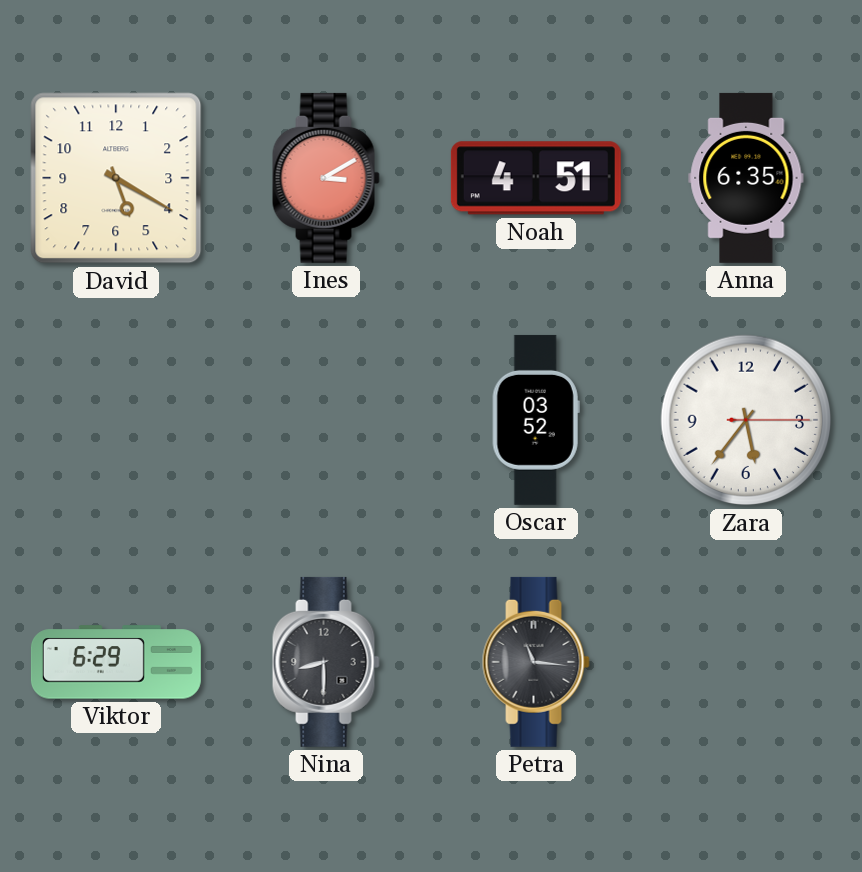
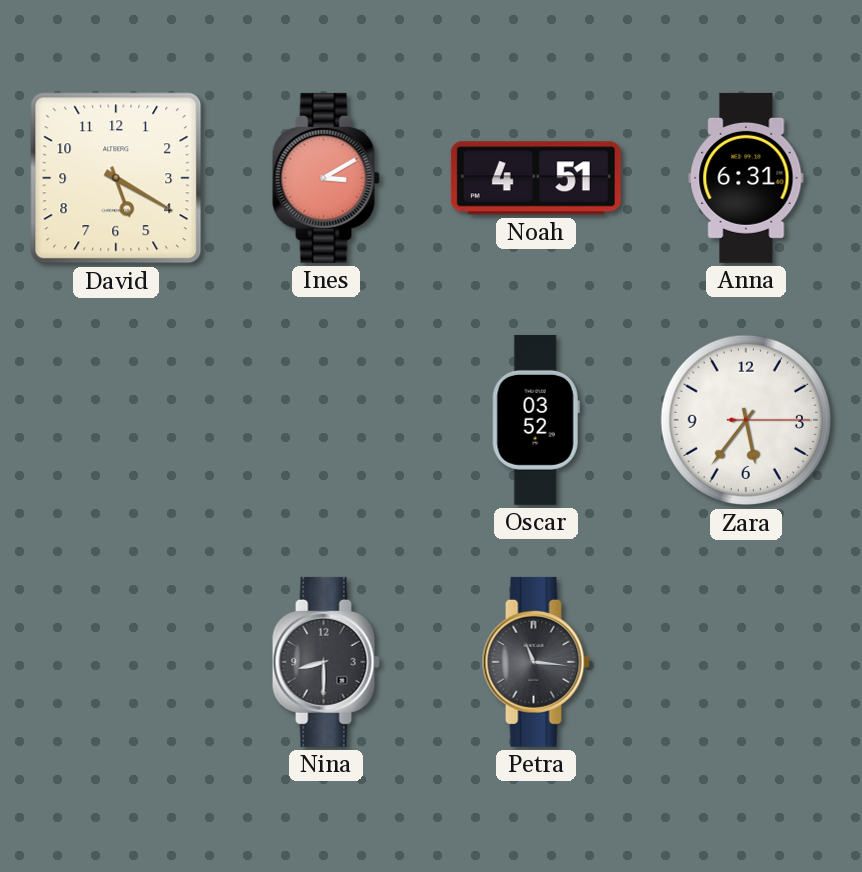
Anna: 6:35 -> 6:31 (746, 178)
Viktor: 6:29 -> none (116, 662)
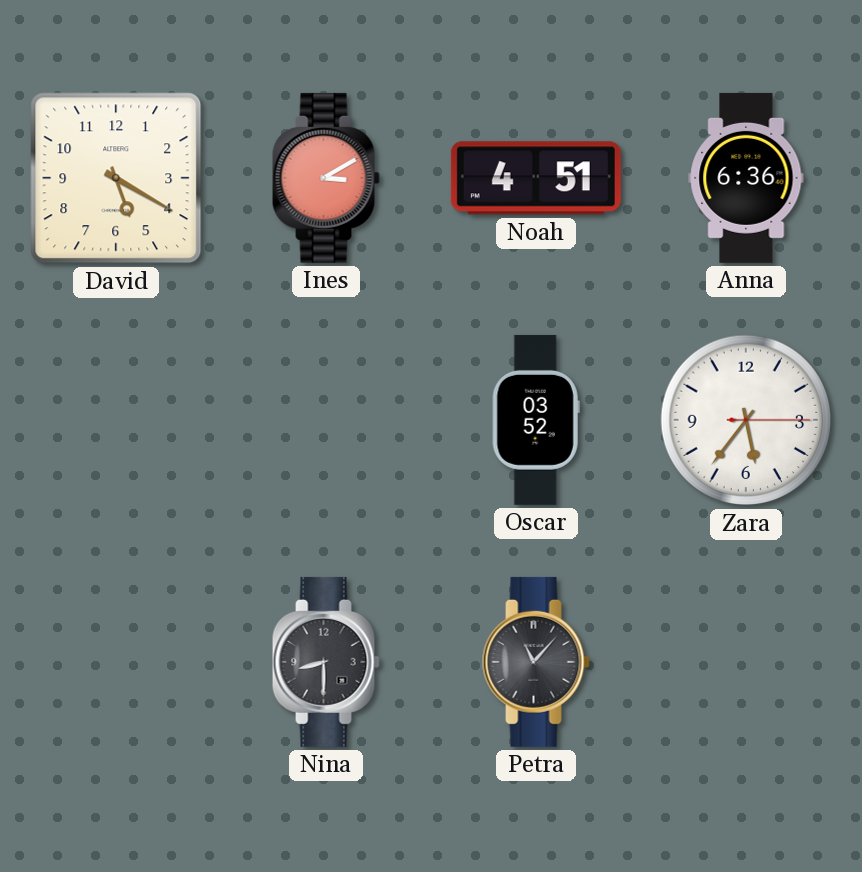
Anna: 6:31 -> 6:36 (746, 178)
Petra: 11:16 -> 11:07 (536, 662)
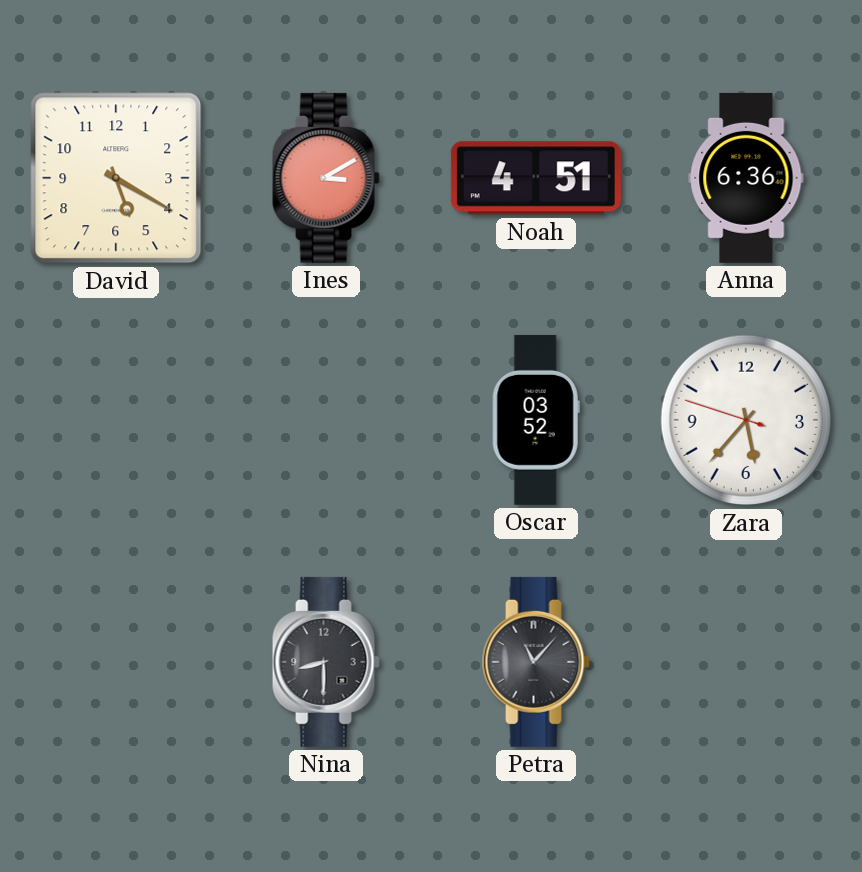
Zara: 5:36:15 -> 5:36:48 (746, 420)
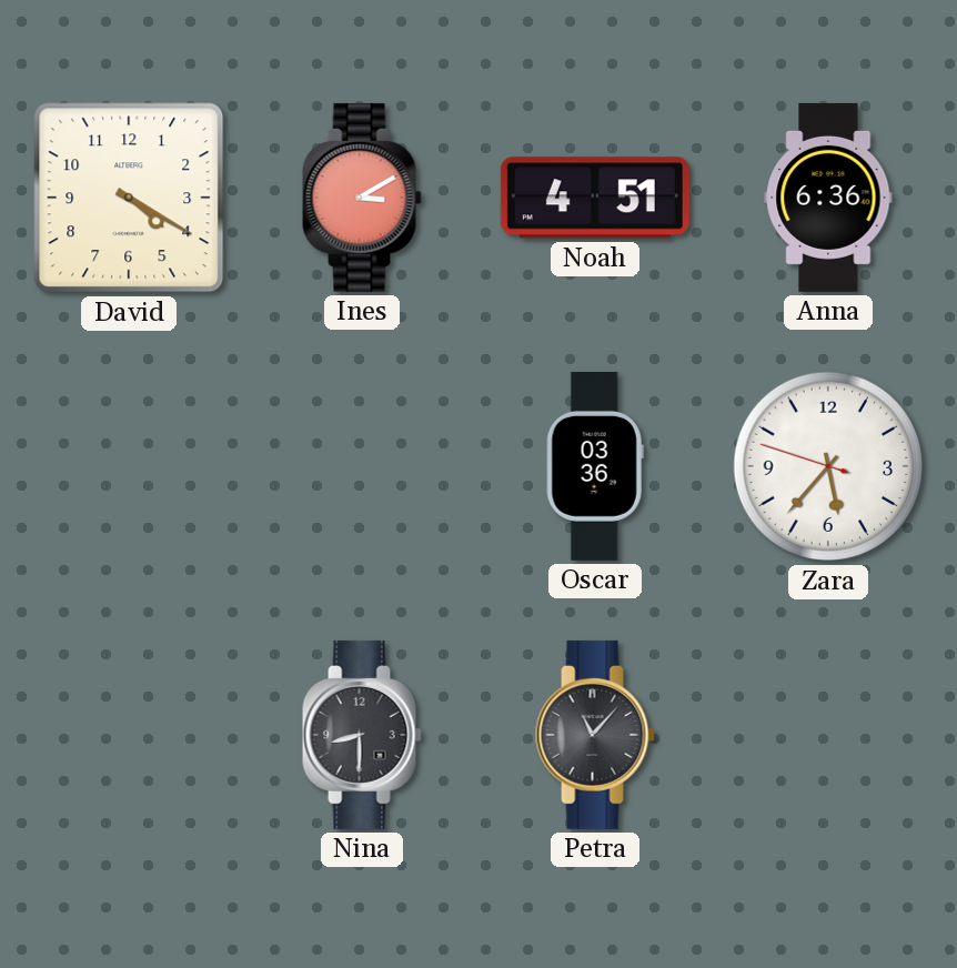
David: 5:20 -> 4:20 (129, 198)
Oscar: 03:52 -> 03:36 (595, 466)
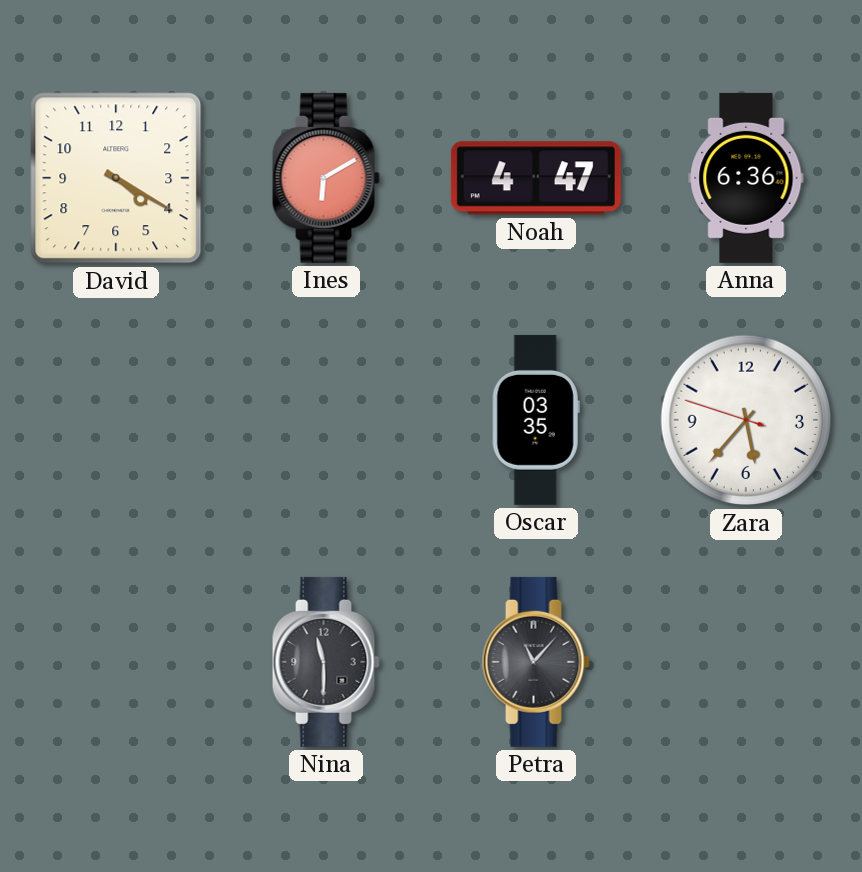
Ines: 3:10 -> 6:10 (326, 178)
Noah: 4:51 -> 4:47 (536, 178)
Oscar: 03:36 -> 03:35 (536, 420)
Nina: 8:30 -> 11:30 (326, 662)
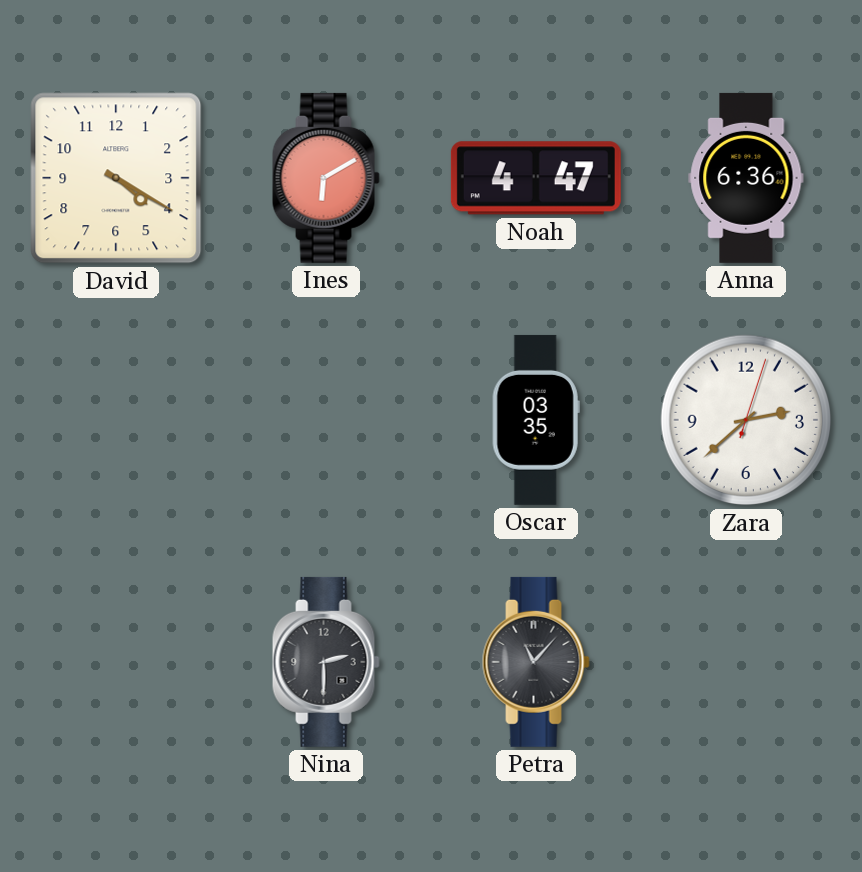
Zara: 5:36 -> 2:38 (746, 420)
Nina: 11:30 -> 2:30 (326, 662)
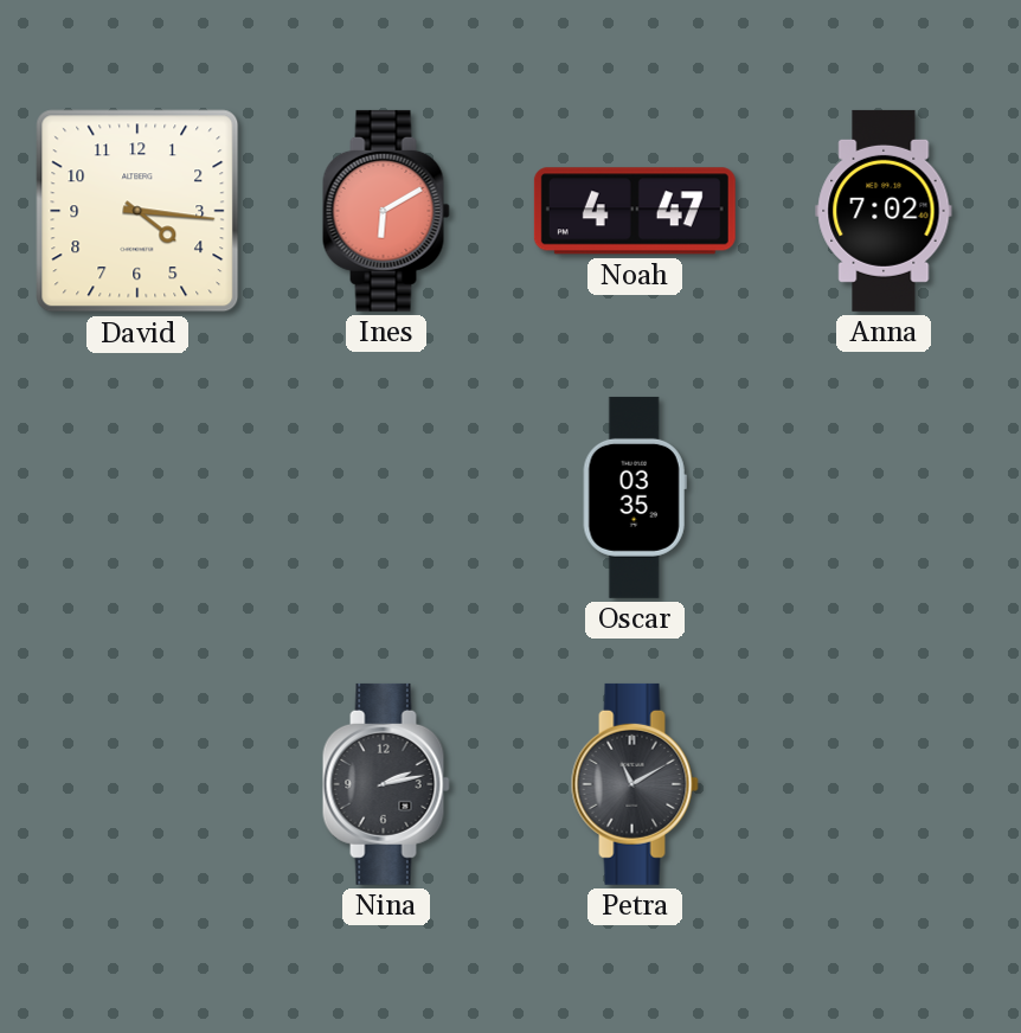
David: 4:20 -> 4:16 (137, 211)
Anna: 6:36 -> 7:02 (884, 211)
Zara: 2:38 -> none (746, 420)
Nina: 2:30 -> 2:13 (386, 784)
Petra: 11:07 -> 11:10 (635, 784)
